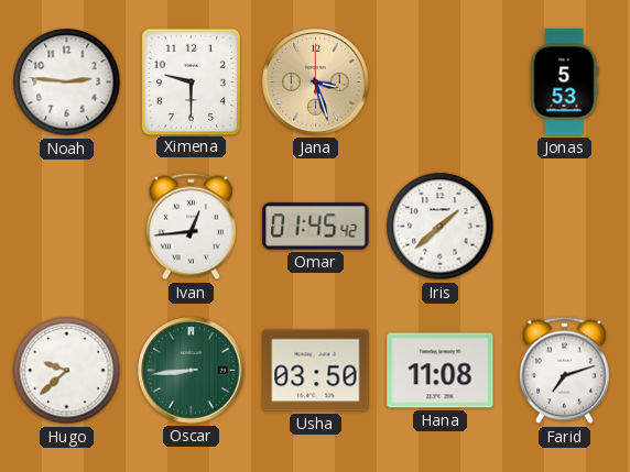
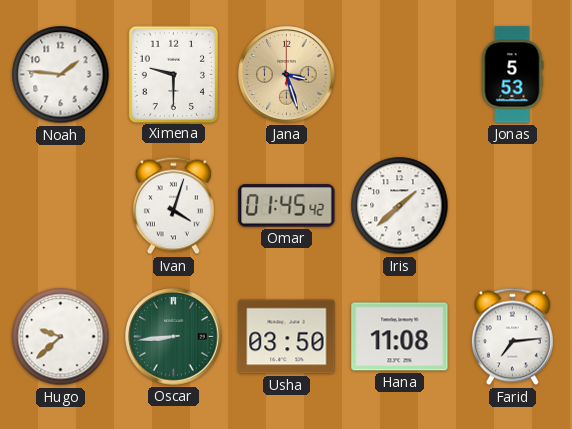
Noah: 2:46 -> 1:46 (61, 75)
Ivan: 12:44 -> 4:03 (173, 206)
Farid: 7:12 -> 7:14 (512, 337)
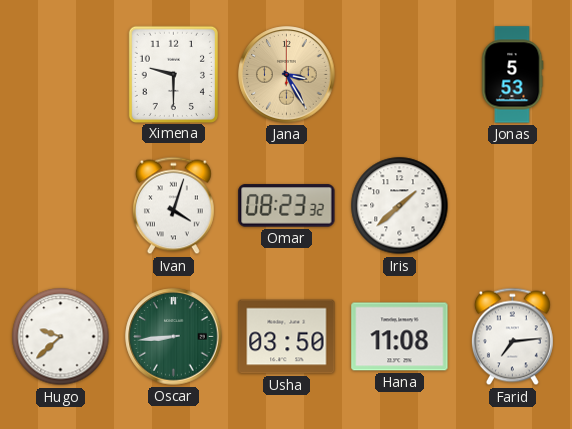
Noah: 1:46 -> none (61, 75)
Jana: 3:27 -> 3:25 (287, 75)
Omar: 01:45 -> 08:23 (287, 206)
